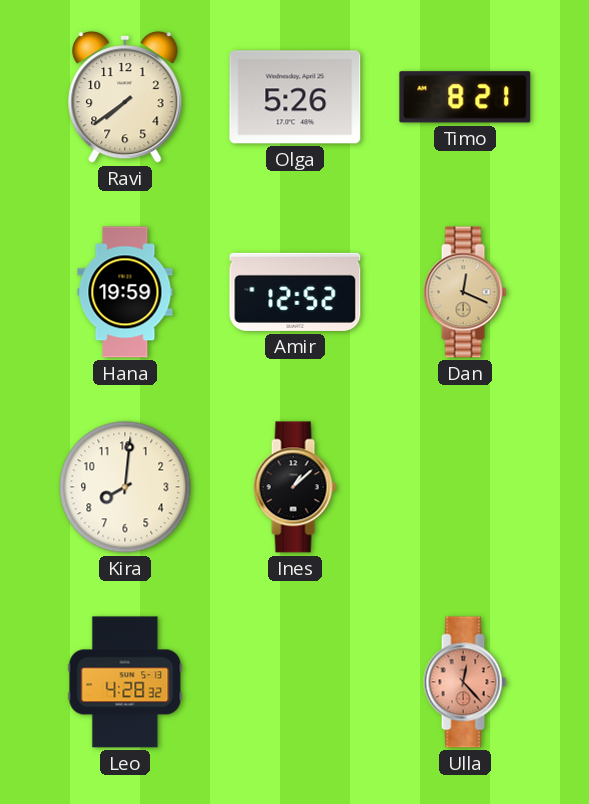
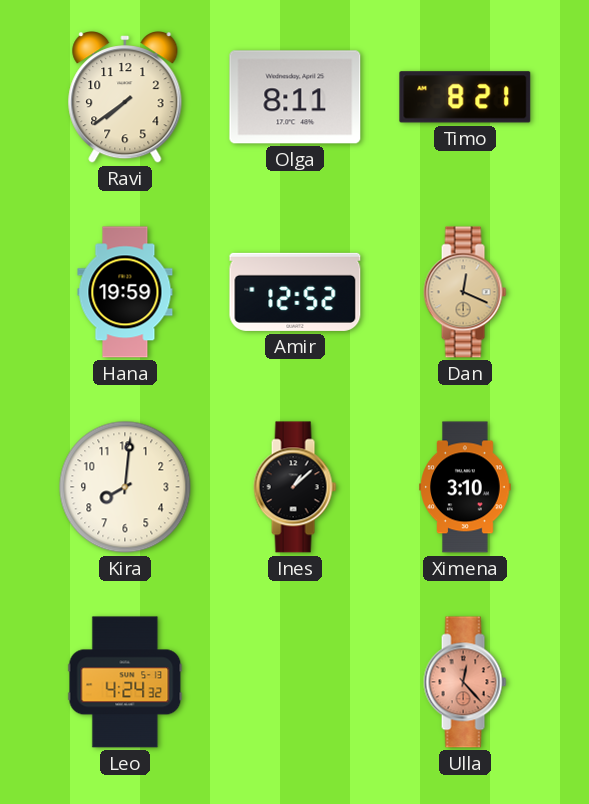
Olga: 5:26 -> 8:11 (295, 97)
Ximena: none -> 3:10 (465, 487)
Leo: 4:28 -> 4:24 (125, 682)
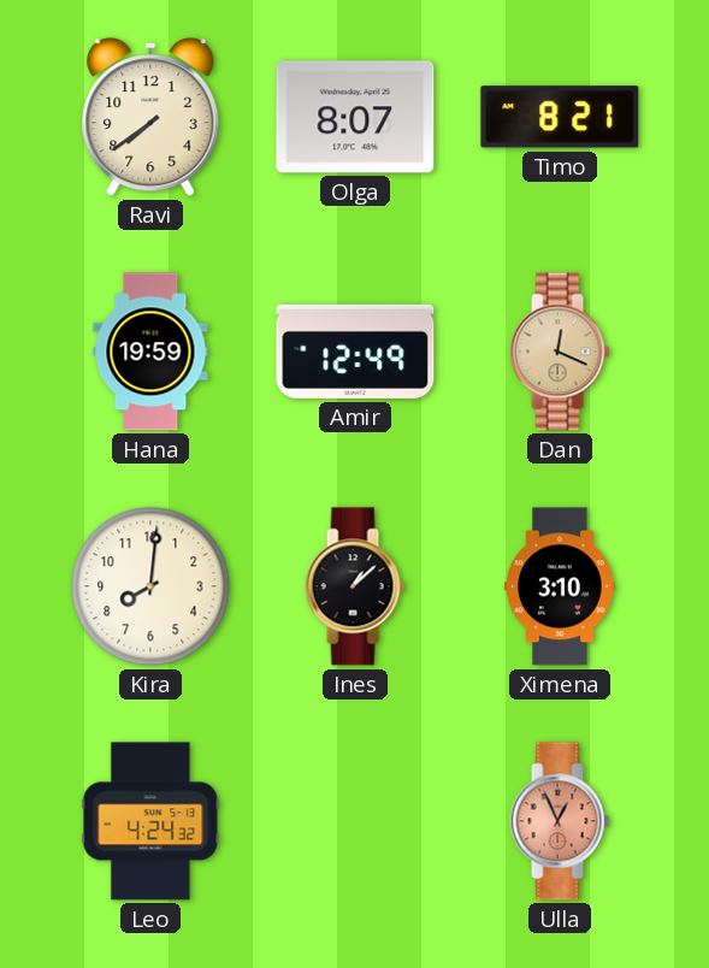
Olga: 8:11 -> 8:07 (355, 117)
Amir: 12:52 -> 12:49 (355, 352)
Ulla: 12:23 -> 12:56 (560, 821)
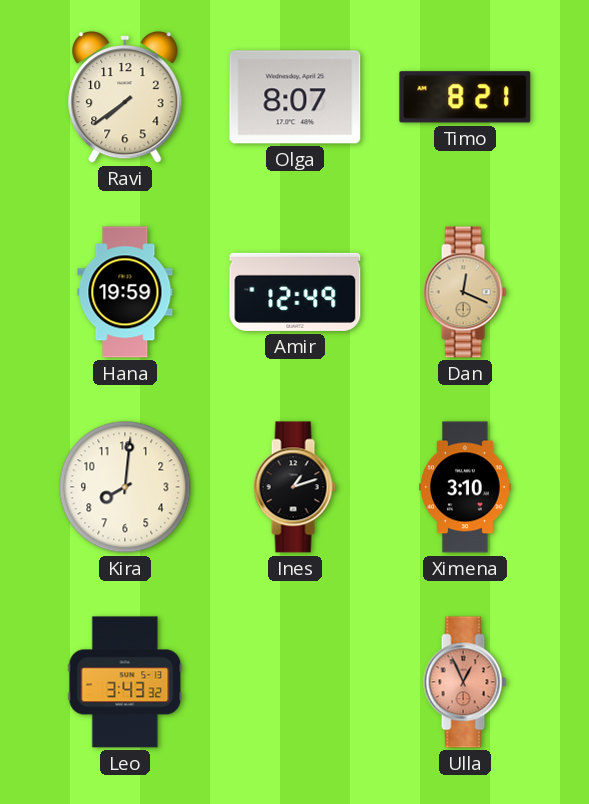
Ines: 1:08 -> 1:12 (295, 487)
Leo: 4:24 -> 3:43 (125, 682)
